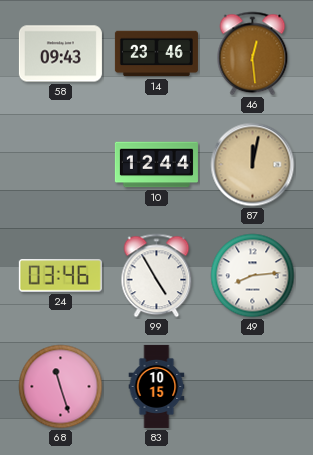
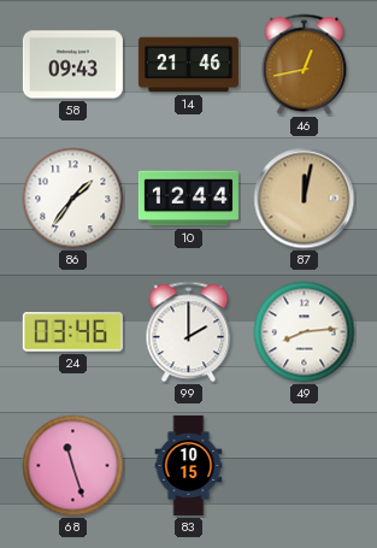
14: 23:46 -> 21:46 (188, 65)
46: 12:29 -> 12:43 (305, 65)
86: none -> 1:36 (73, 199)
99: 4:55 -> 2:00 (189, 332)
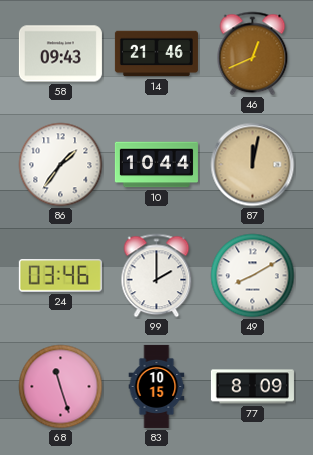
46: 12:43 -> 12:41 (253, 54)
10: 12:44 -> 10:44 (156, 165)
49: 8:14 -> 8:10 (253, 276)
77: none -> 8:09 (252, 387)
